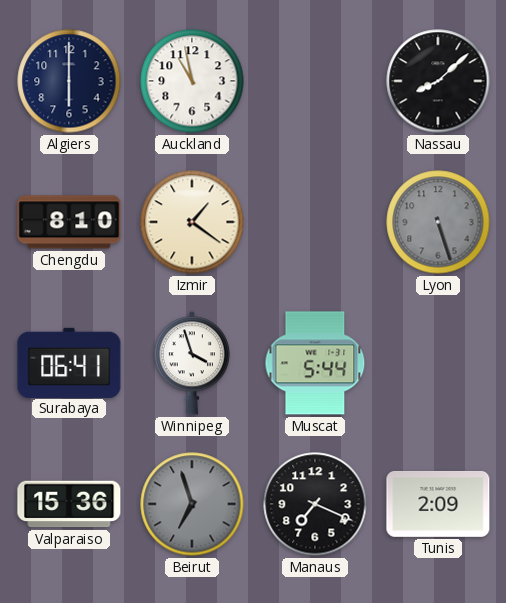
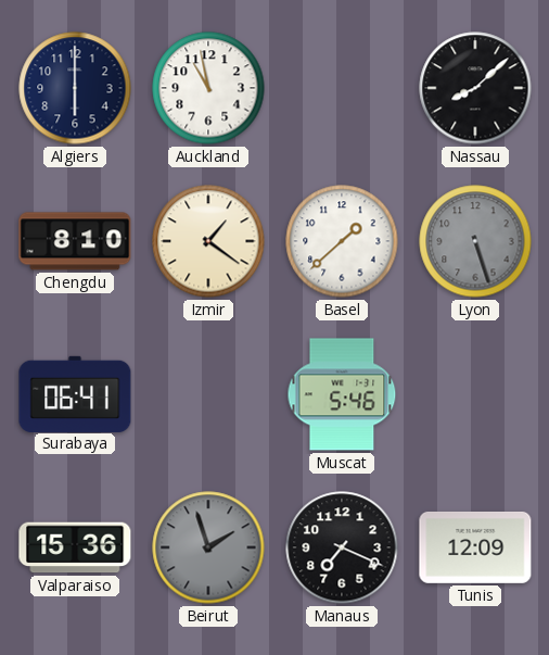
Basel: none -> 1:38 (342, 241)
Winnipeg: 3:57 -> none (192, 363)
Muscat: 5:44 -> 5:46 (342, 394)
Beirut: 6:57 -> 1:57 (208, 547)
Tunis: 2:09 -> 12:09 (475, 547)
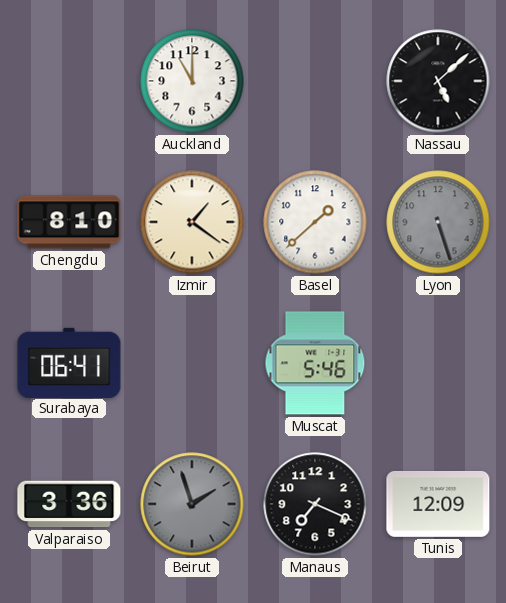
Algiers: 6:00 -> none (75, 88)
Auckland: 10:58 -> 11:00 (192, 81)
Nassau: 8:08 -> 5:08 (438, 81)
Valparaiso: 15:36 -> 3:36 (69, 504)
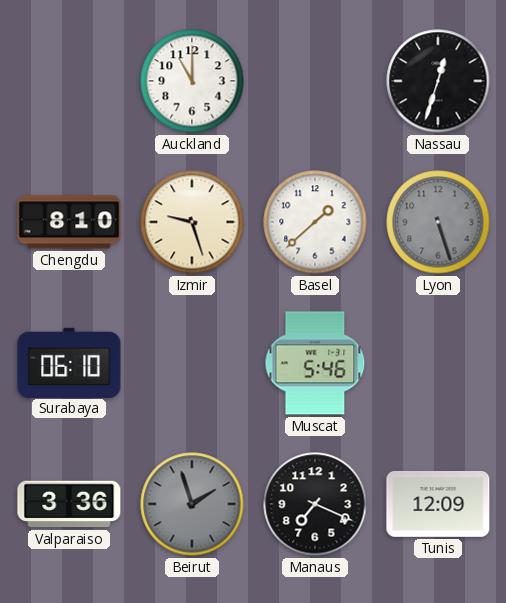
Nassau: 5:08 -> 12:33 (438, 81)
Izmir: 1:21 -> 9:27 (192, 222)
Surabaya: 06:41 -> 06:10 (69, 362)
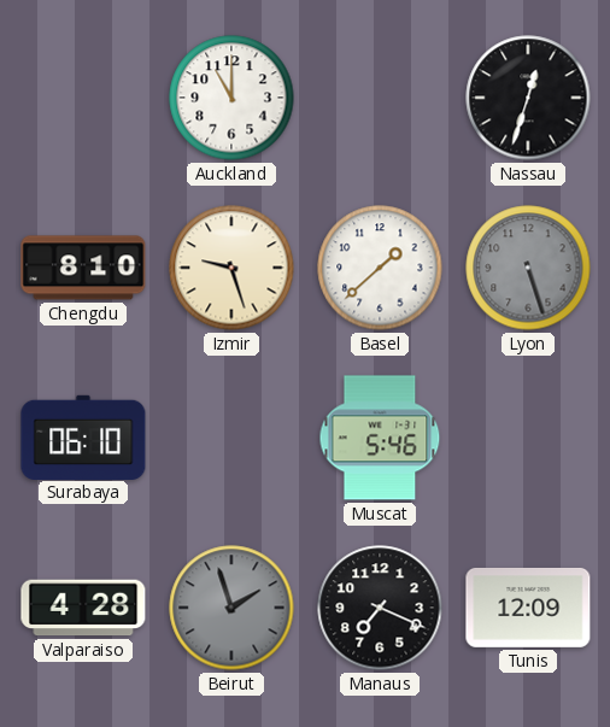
Valparaiso: 3:36 -> 4:28 (83, 608)
